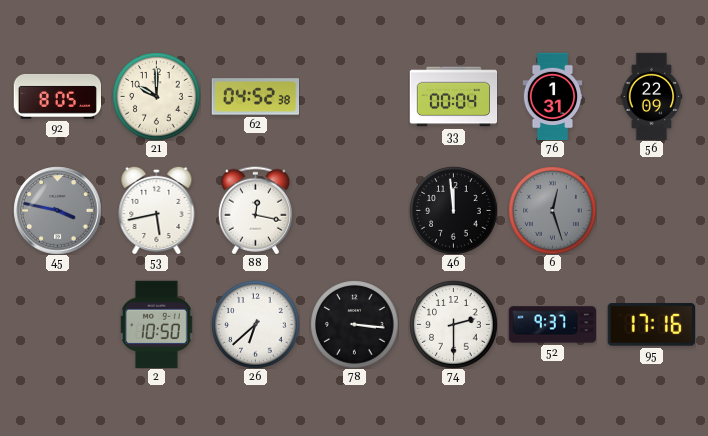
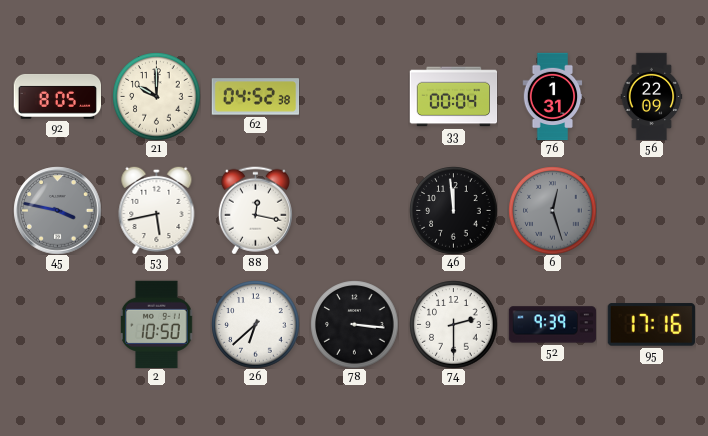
52: 9:37 -> 9:39 (552, 325)
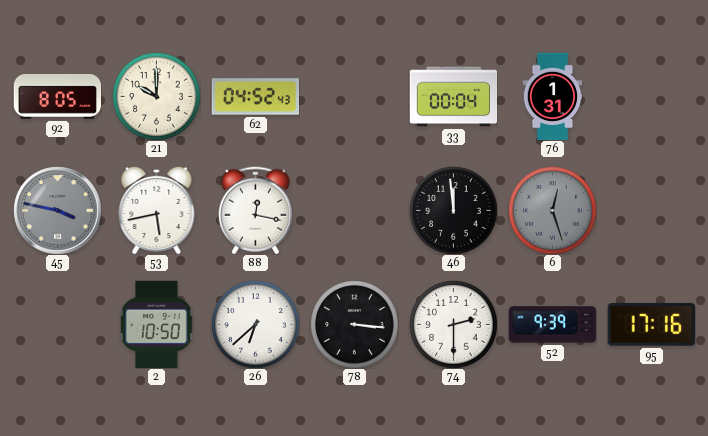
62: 04:52:38 -> 04:52:43 (255, 97)
56: 22:09 -> none (652, 96)
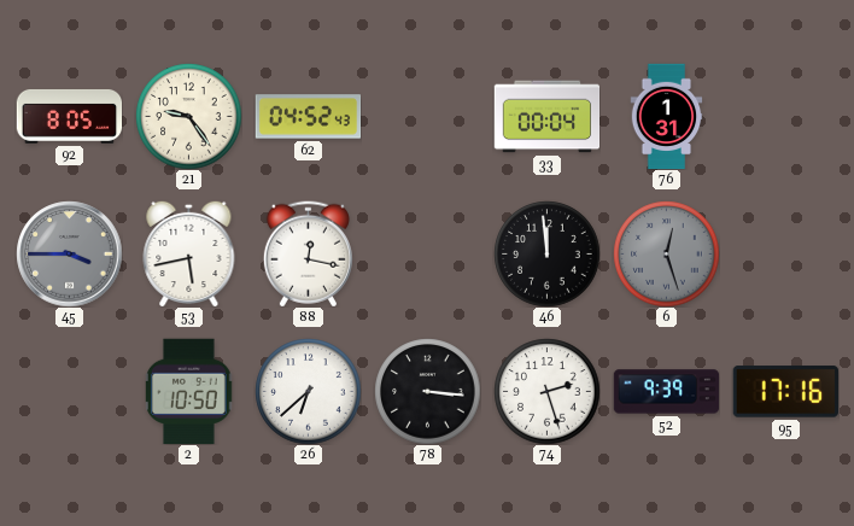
21: 10:00 -> 9:24 (188, 116)
45: 3:47 -> 3:45 (69, 253)
74: 2:30 -> 2:27 (546, 391)
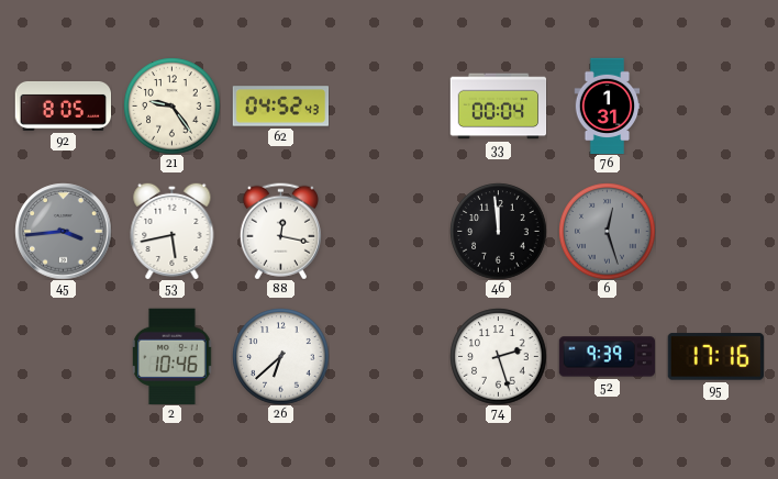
45: 3:45 -> 3:44 (63, 231)
2: 10:50 -> 10:46 (173, 356)
78: 3:16 -> none (427, 391)
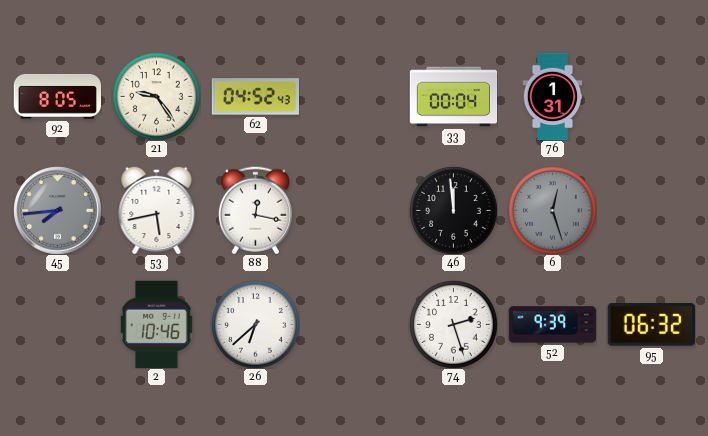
45: 3:44 -> 7:44 (57, 210)
95: 17:16 -> 06:32 (651, 325)
